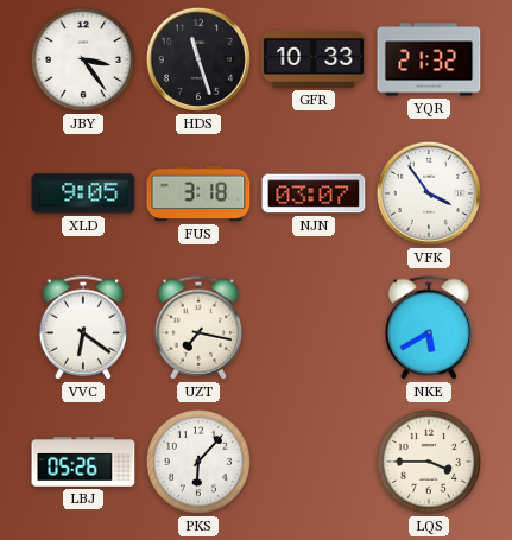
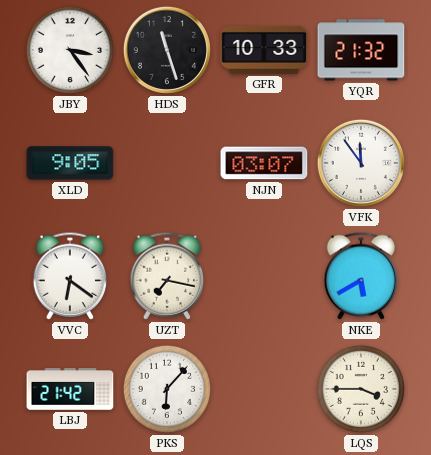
FUS: 3:18 -> none (198, 193)
VFK: 3:54 -> 11:54 (361, 163)
LBJ: 05:26 -> 21:42 (70, 389)
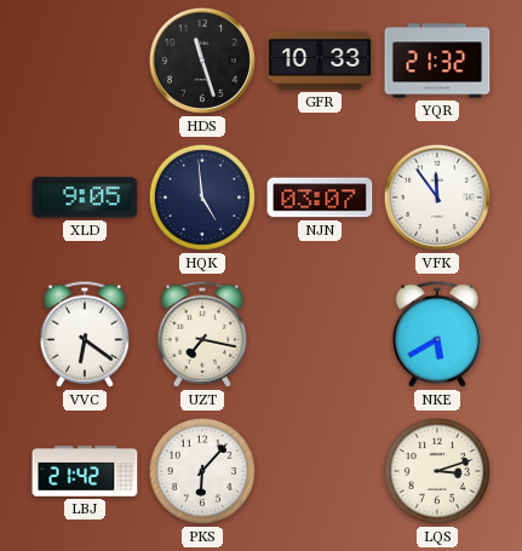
JBY: 3:24 -> none (70, 50)
HQK: none -> 4:59 (202, 197)
LQS: 3:45 -> 3:12 (437, 471)
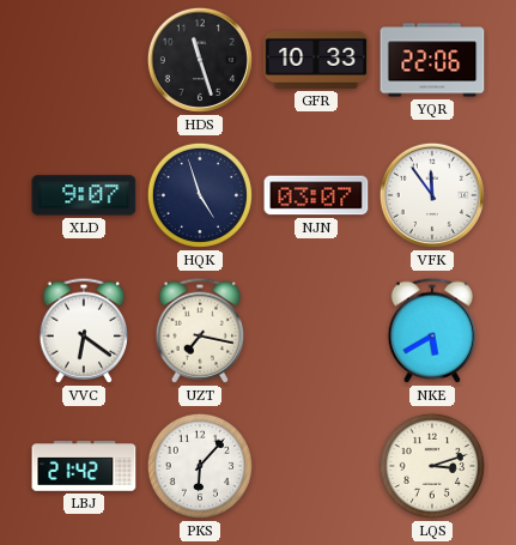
YQR: 21:32 -> 22:06 (432, 60)
XLD: 9:05 -> 9:07 (84, 195)
HQK: 4:59 -> 4:57 (200, 195)
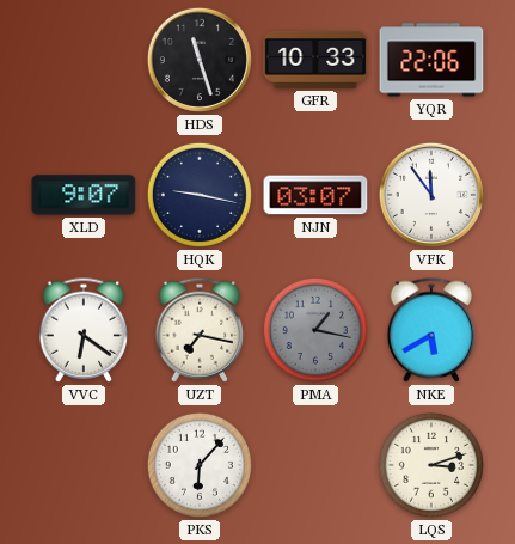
HQK: 4:57 -> 9:17 (200, 195)
PMA: none -> 1:17 (315, 330)
LBJ: 21:42 -> none (84, 466)
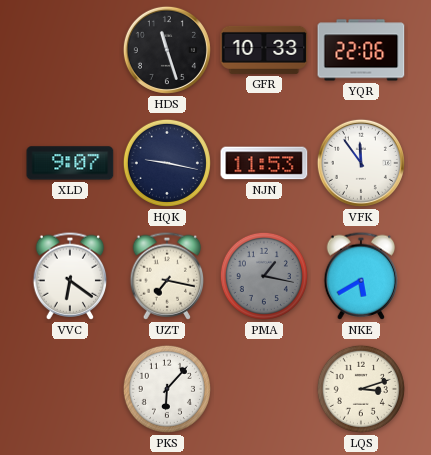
NJN: 03:07 -> 11:53 (264, 163)
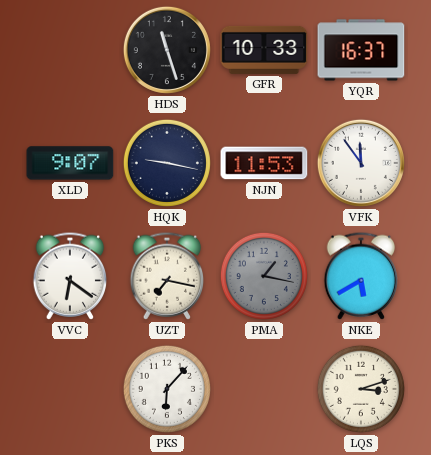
YQR: 22:06 -> 16:37 (361, 50)
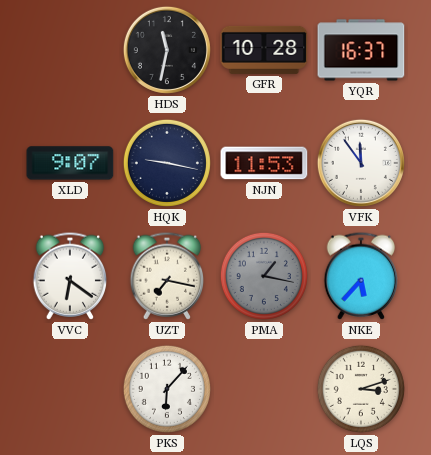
HDS: 11:27 -> 11:32 (167, 50)
GFR: 10:33 -> 10:28 (264, 50)
NKE: 5:40 -> 5:37 (361, 276)
